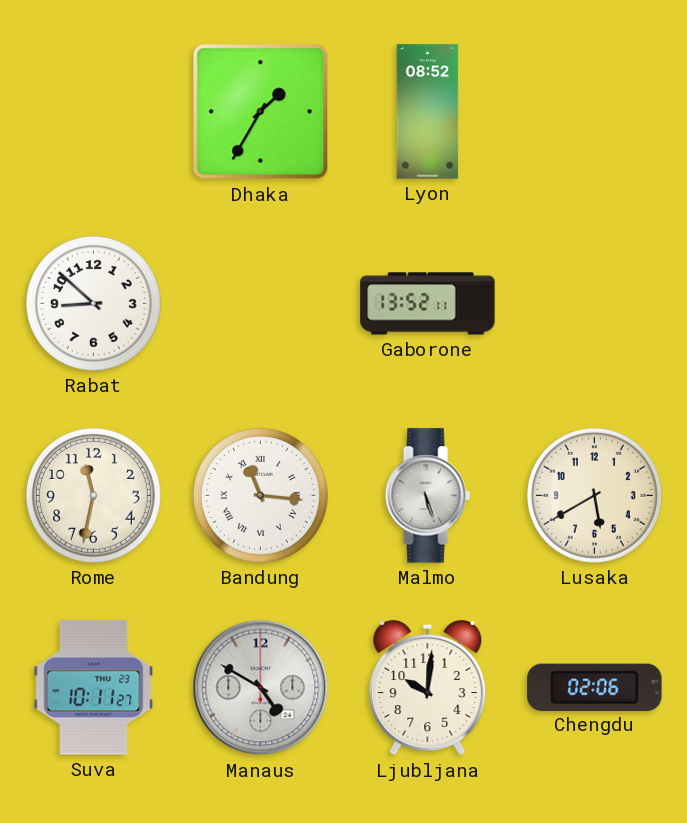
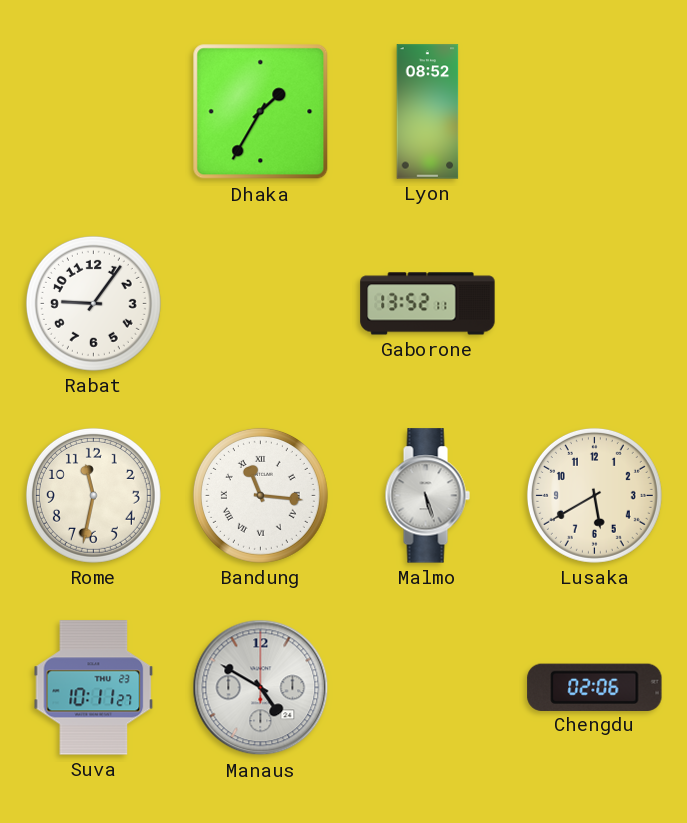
Rabat: 8:52 -> 9:06 (93, 303)
Ljubljana: 10:01 -> none (428, 688)
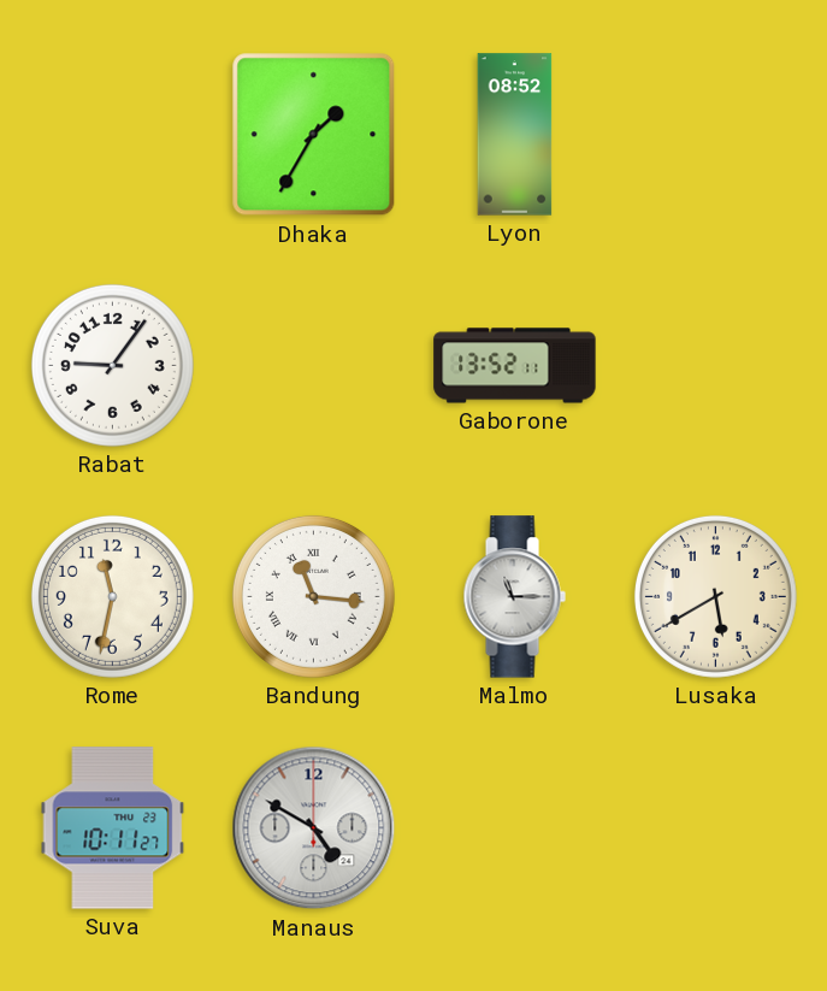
Malmo: 5:27 -> 11:15 (514, 597)
Chengdu: 02:06 -> none (595, 687)
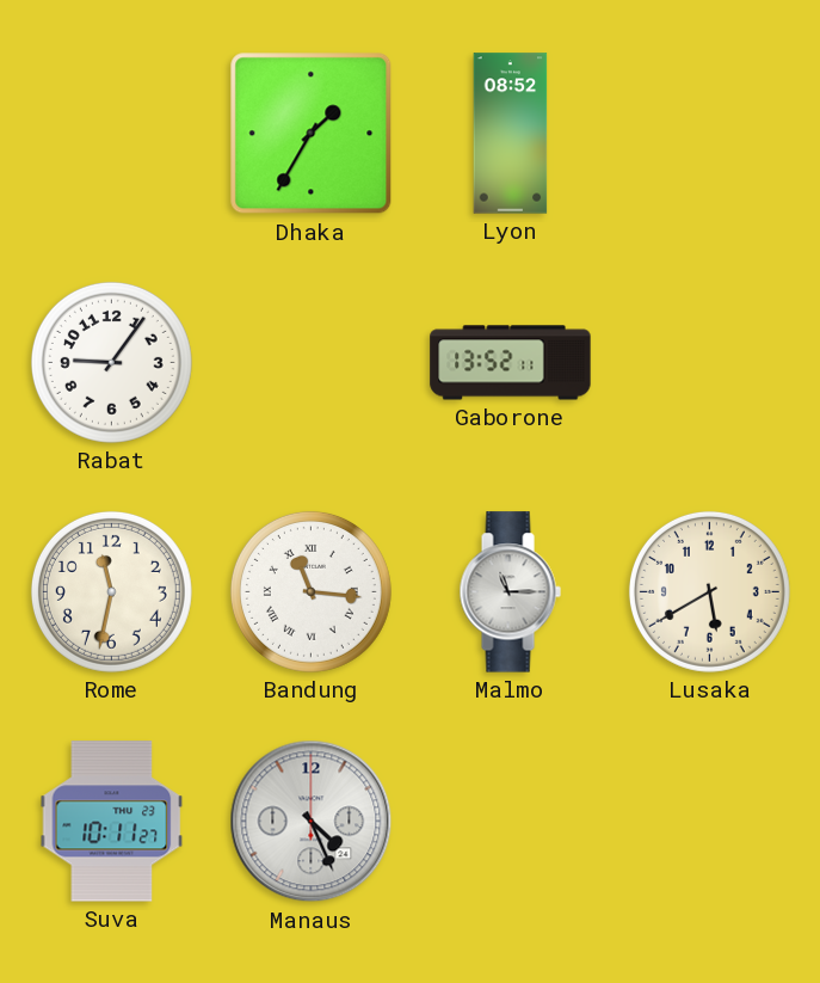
Manaus: 4:50 -> 4:26 (312, 822)
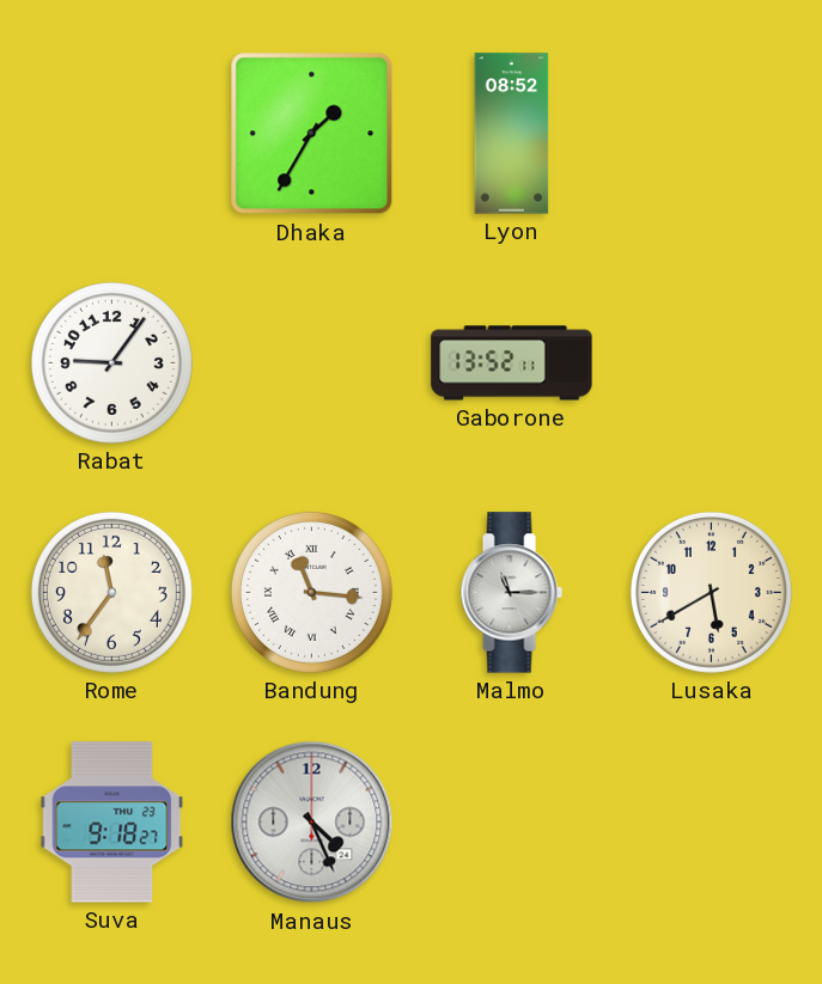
Rome: 11:32 -> 11:36 (111, 592)
Suva: 10:11 -> 9:18 (112, 823)
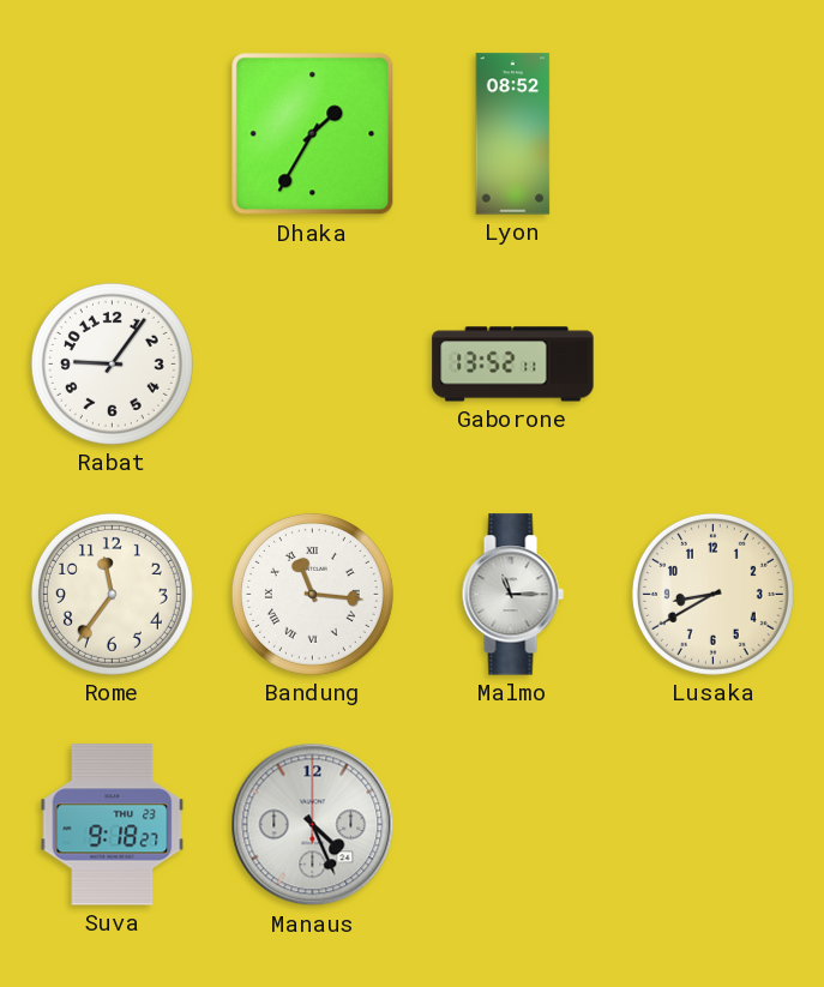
Lusaka: 5:40 -> 8:40 (712, 594)
